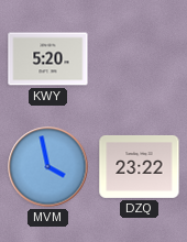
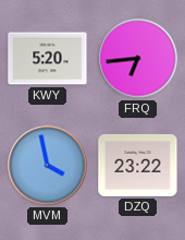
FRQ: none -> 6:44 (138, 59)
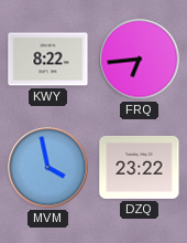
KWY: 5:20 -> 8:22 (48, 60)
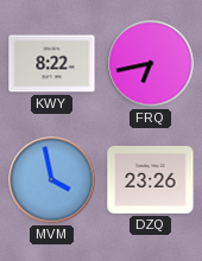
FRQ: 6:44 -> 6:43 (151, 64)
DZQ: 23:22 -> 23:26 (151, 179)
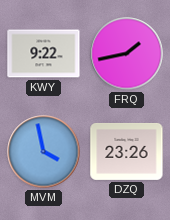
KWY: 8:22 -> 9:22 (44, 54)
FRQ: 6:43 -> 1:43 (127, 54)
